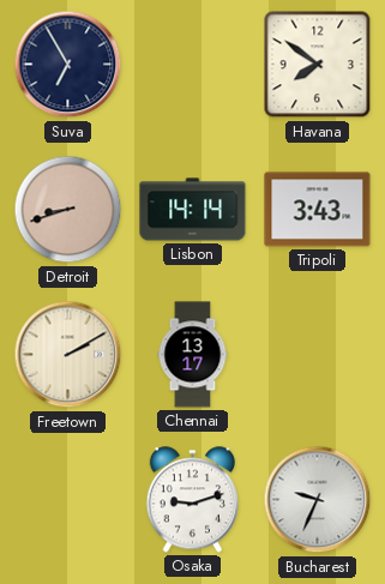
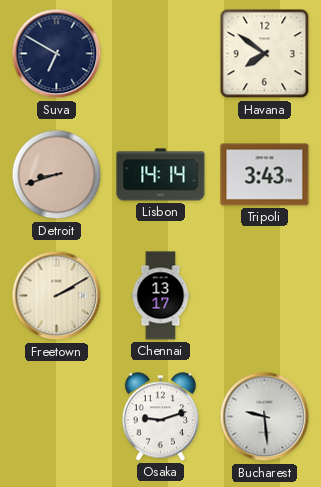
Suva: 6:55 -> 6:50 (57, 54)
Bucharest: 9:34 -> 9:29 (265, 417)
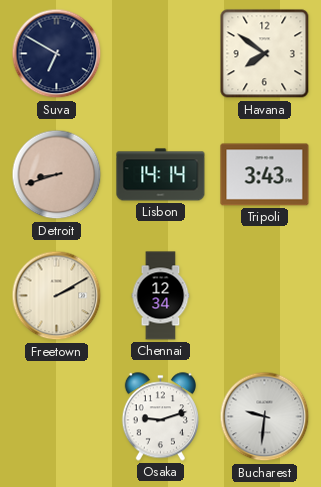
Chennai: 13:17 -> 12:34 (161, 296)
Bucharest: 9:29 -> 9:31 (265, 417)
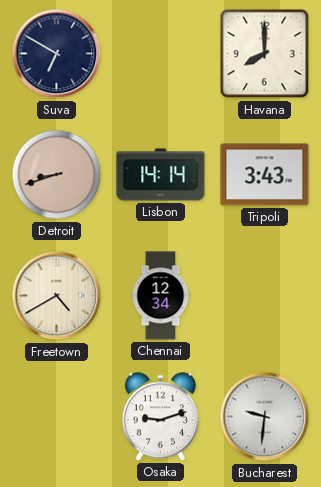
Havana: 7:51 -> 8:00 (265, 54)
Freetown: 2:10 -> 4:40 (57, 296)
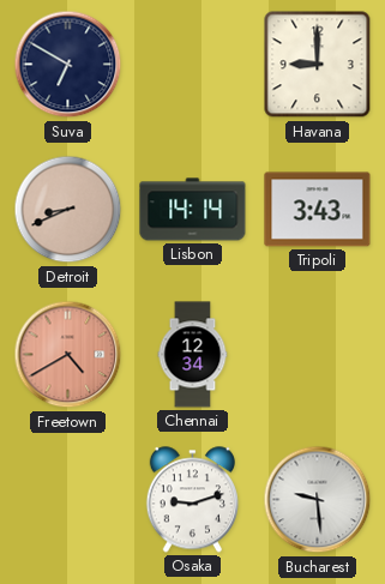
Havana: 8:00 -> 9:00 (318, 65)
Detroit: 8:42 -> 8:41 (68, 210)
Freetown dial: cream -> salmon (68, 355)
Bucharest: 9:31 -> 9:29 (318, 500)
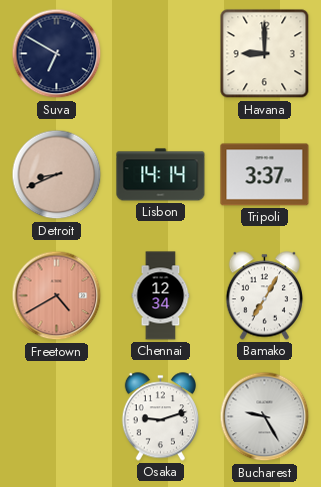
Tripoli: 3:43 -> 3:37 (265, 175)
Bamako: none -> 7:05 (264, 296)
Bucharest: 9:29 -> 9:25 (265, 417)
